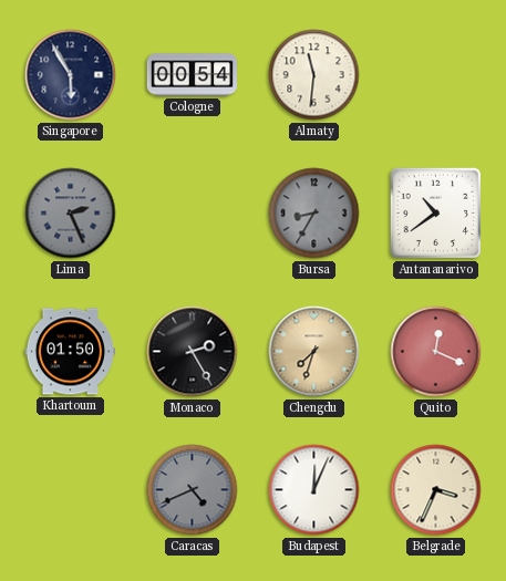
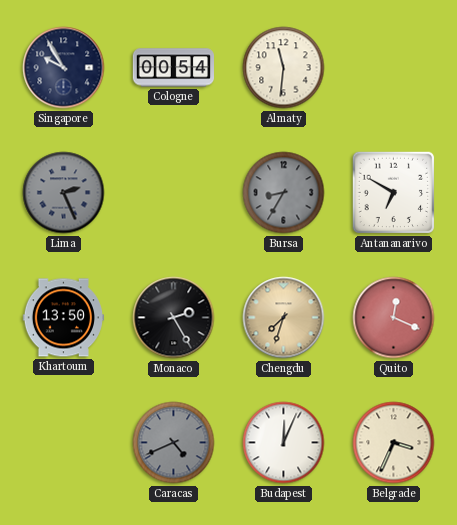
Singapore: 5:55 -> 9:55 (64, 68)
Antananarivo: 10:39 -> 6:50 (394, 193)
Khartoum: 01:50 -> 13:50 (63, 318)
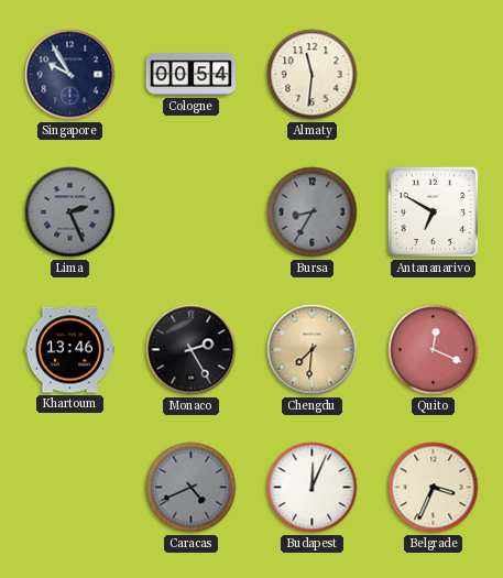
Khartoum: 13:50 -> 13:46 (69, 350)
Chengdu: 7:33 -> 7:31 (313, 350)
